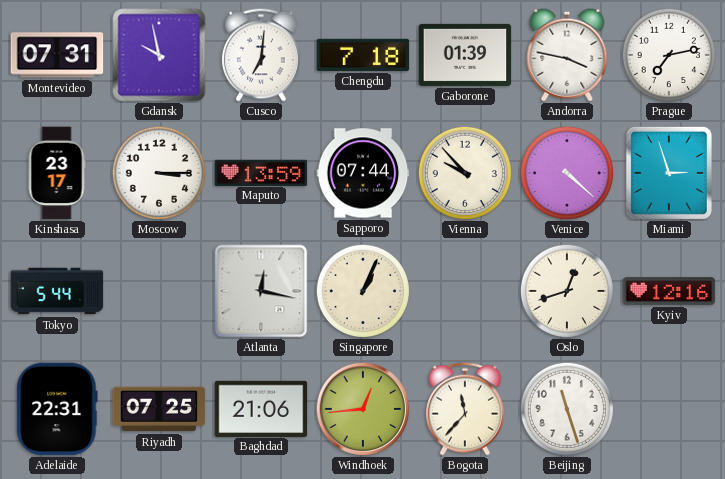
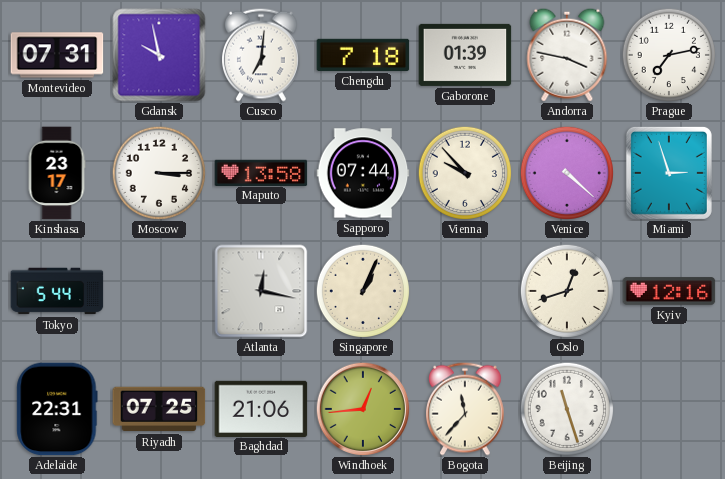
Maputo: 13:59 -> 13:58 (261, 172)
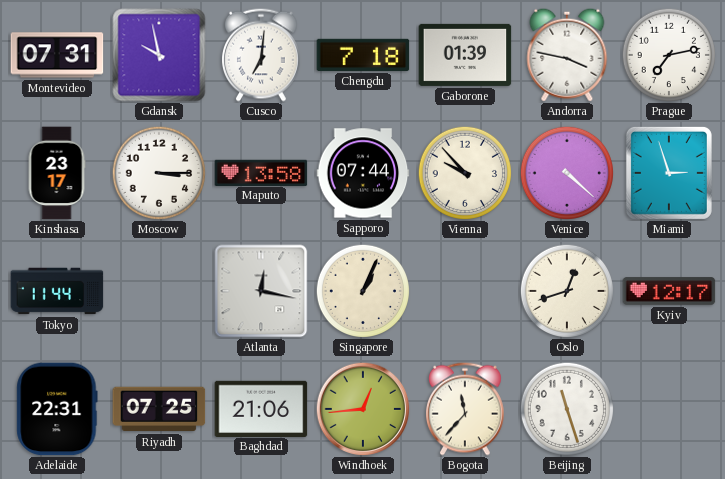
Tokyo: 5:44 -> 11:44 (57, 291)
Kyiv: 12:16 -> 12:17 (669, 291)
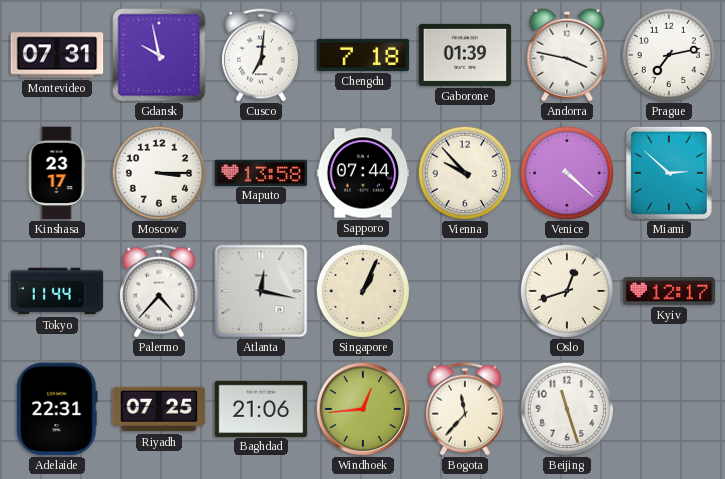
Miami: 2:57 -> 2:52 (669, 173)
Palermo: none -> 4:37 (159, 291)
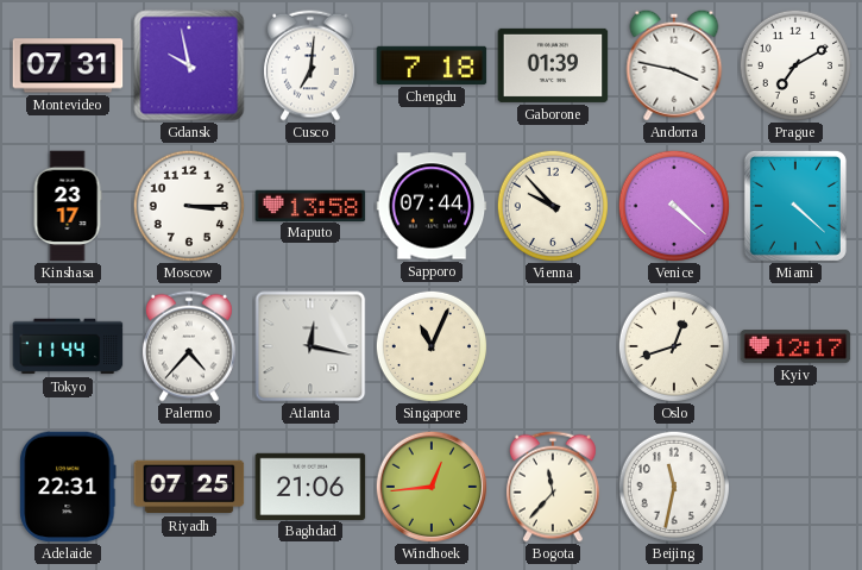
Prague: 7:13 -> 7:10 (794, 64)
Miami: 2:52 -> 4:22 (795, 206)
Singapore: 1:04 -> 11:04 (430, 345)
Beijing: 11:27 -> 11:32 (673, 486)
